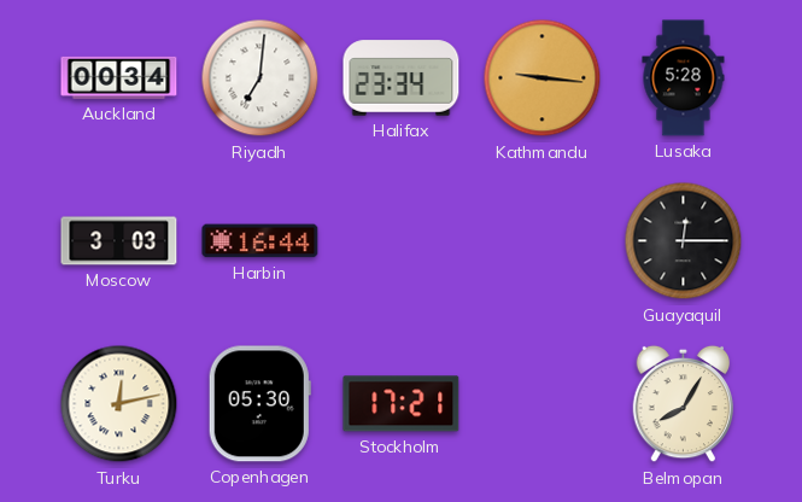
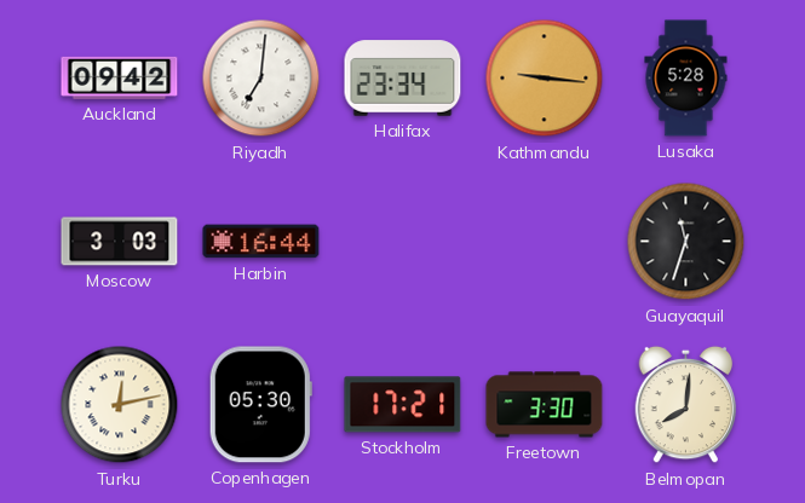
Auckland: 00:34 -> 09:42 (120, 77)
Guayaquil: 12:15 -> 11:33 (686, 242)
Freetown: none -> 3:30 (545, 405)
Belmopan: 8:05 -> 8:01 (686, 405)
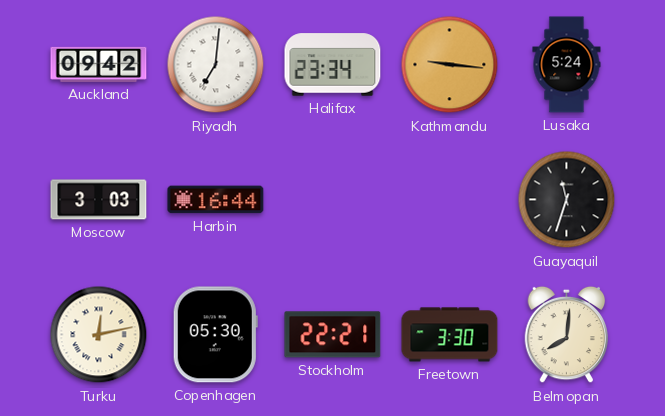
Lusaka: 5:28 -> 5:24 (567, 65)
Stockholm: 17:21 -> 22:21 (333, 335)
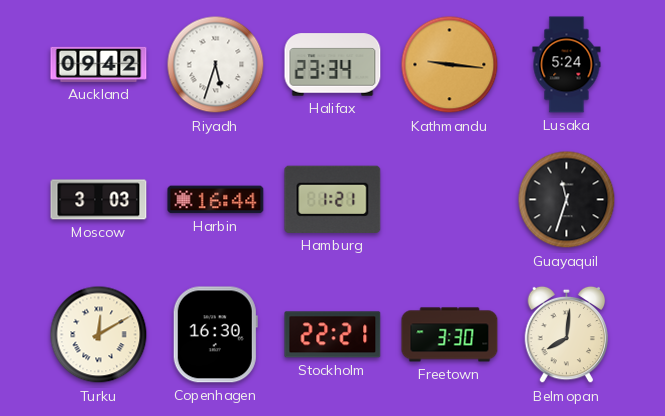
Riyadh: 7:01 -> 5:33 (216, 65)
Hamburg: none -> 1:21 (333, 199)
Turku: 12:13 -> 12:10 (99, 335)
Copenhagen: 05:30 -> 16:30 (215, 335)
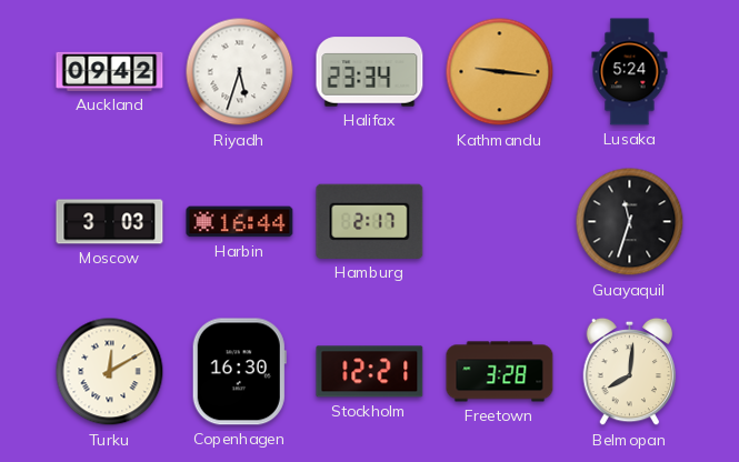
Hamburg: 1:21 -> 2:17 (370, 221)
Stockholm: 22:21 -> 12:21 (370, 372)
Freetown: 3:30 -> 3:28 (500, 372)
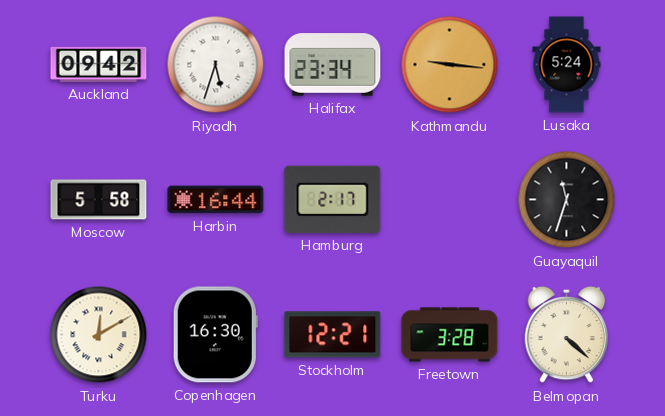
Moscow: 3:03 -> 5:58 (99, 200)
Belmopan: 8:01 -> 4:22 (567, 335)
